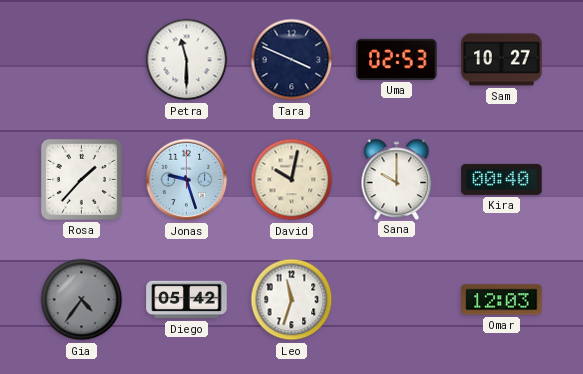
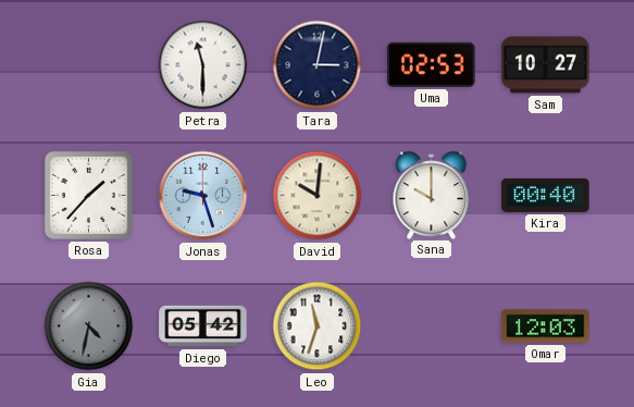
Tara: 3:49 -> 3:02 (318, 65)
David: 10:02 -> 10:01 (318, 196)
Gia: 4:36 -> 4:32 (89, 326)
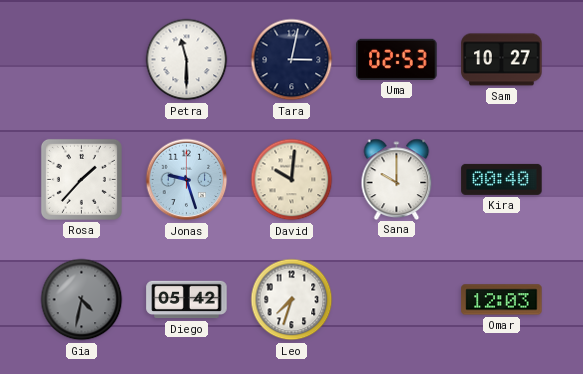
Leo: 11:33 -> 7:33 (292, 300)
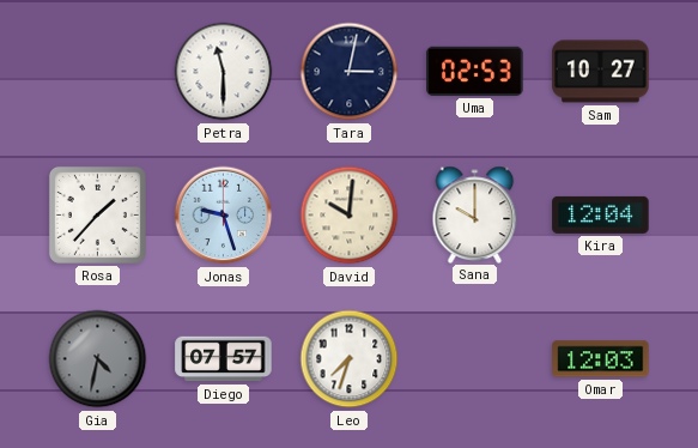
Kira: 00:40 -> 12:04 (601, 214)
Diego: 05:42 -> 07:57 (224, 359)
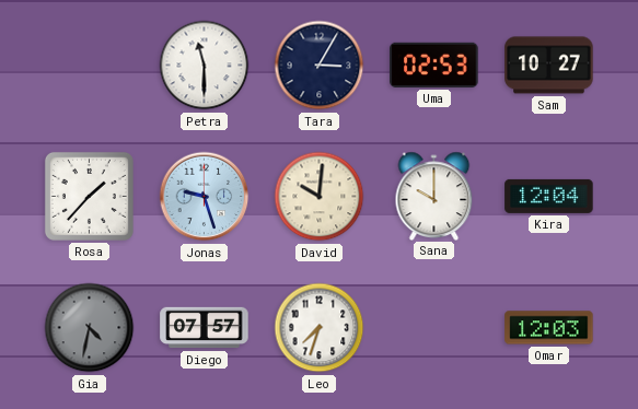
Tara: 3:02 -> 3:05 (320, 66)
